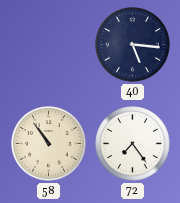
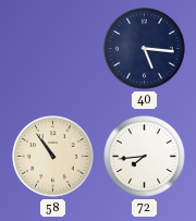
72: 7:24 -> 7:44 (145, 157)
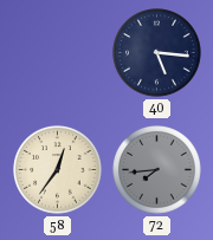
58: 10:54 -> 12:36 (58, 170)
72 dial: white -> grey (157, 170)
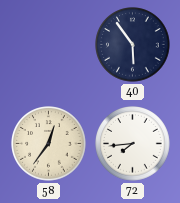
40: 5:16 -> 5:54 (133, 45)
72 dial: grey -> white (133, 144)
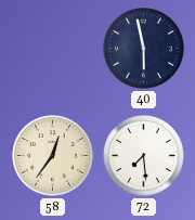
40: 5:54 -> 5:58 (144, 49)
72: 7:44 -> 7:29 (144, 156)
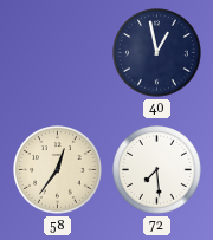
40: 5:58 -> 12:58 (157, 53)
